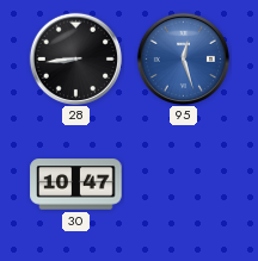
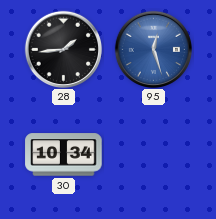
28: 8:44 -> 1:44 (63, 49)
30: 10:47 -> 10:34 (64, 155)
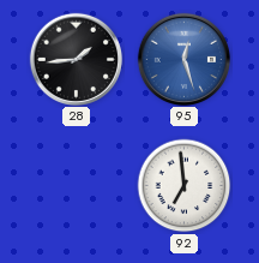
30: 10:34 -> none (64, 155)
92: none -> 6:59 (185, 186)
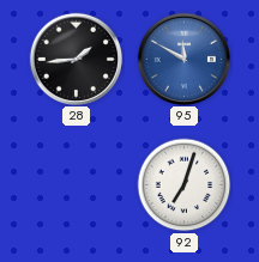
95: 12:27 -> 11:50 (183, 59)
92: 6:59 -> 7:03 (185, 185)
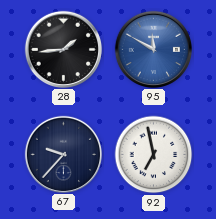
67: none -> 9:37 (63, 154)
92: 7:03 -> 6:58 (154, 155)
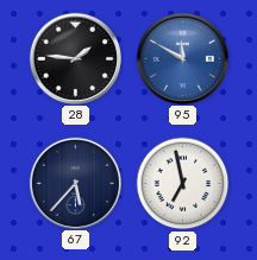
28: 1:44 -> 1:46 (75, 58)
67: 9:37 -> 5:37 (75, 183)
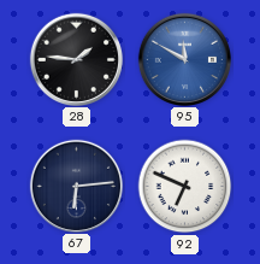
67: 5:37 -> 6:14 (76, 186)
92: 6:58 -> 6:49 (185, 187)
